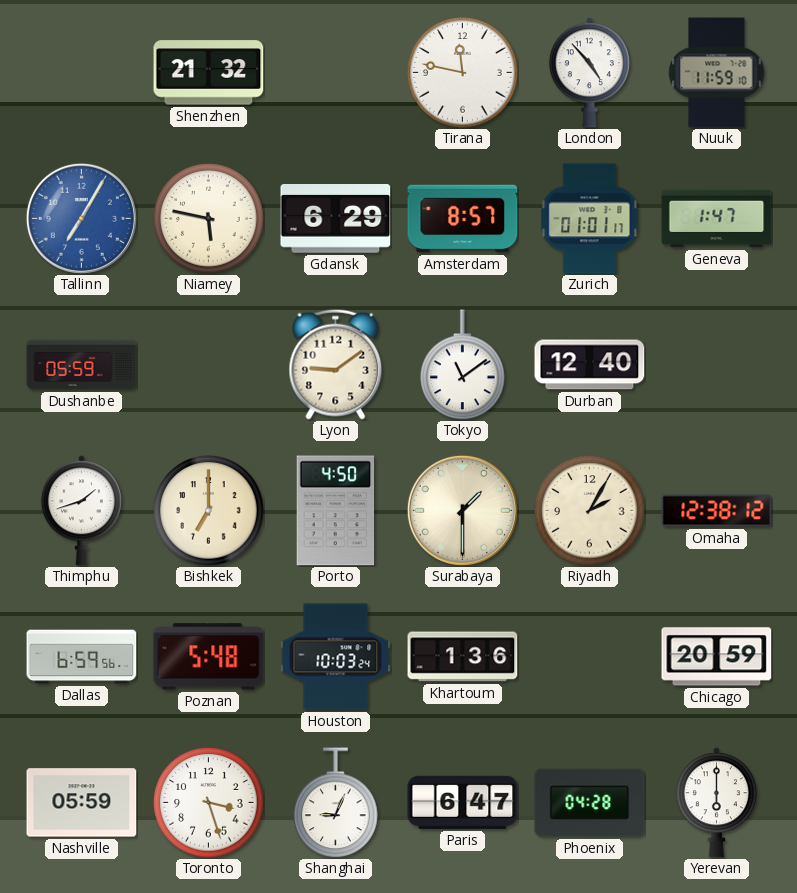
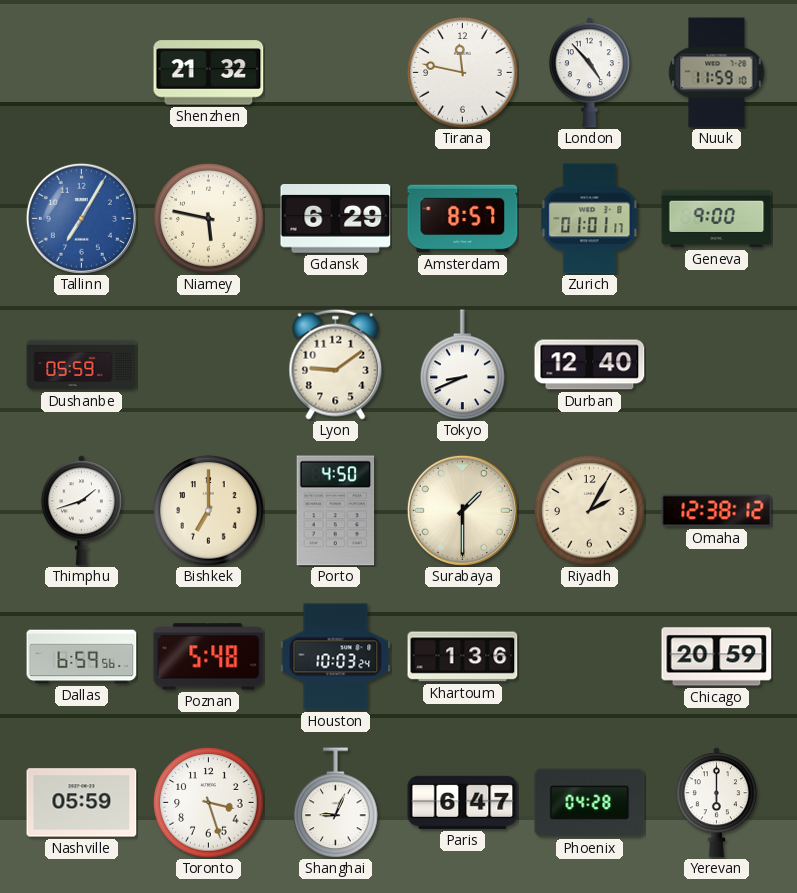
Geneva: 1:47 -> 9:00 (717, 219)
Tokyo: 11:09 -> 8:41 (463, 365)
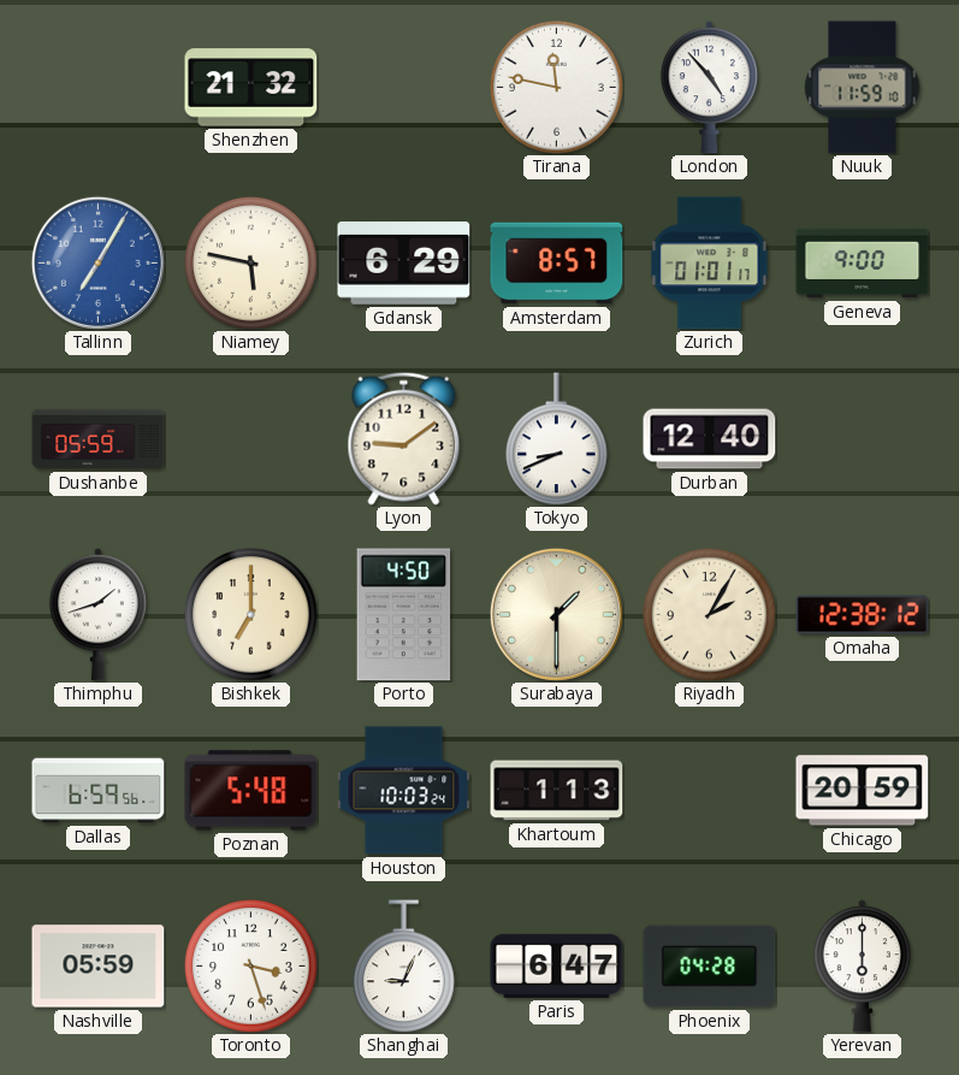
Khartoum: 1:36 -> 1:13 (557, 791)
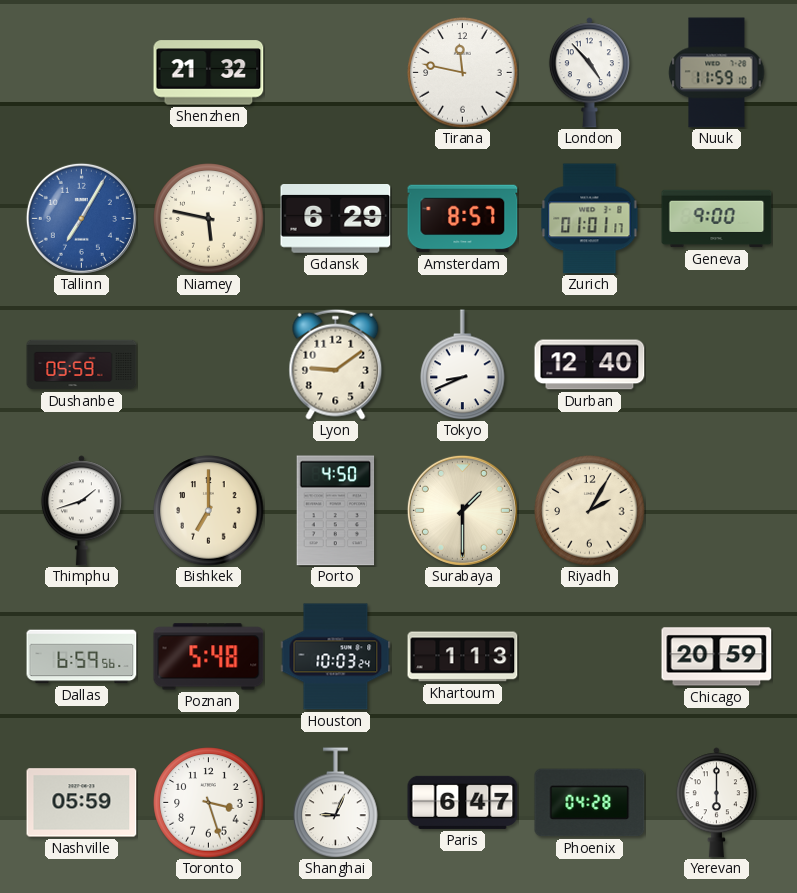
Omaha: 12:38 -> none (863, 615)
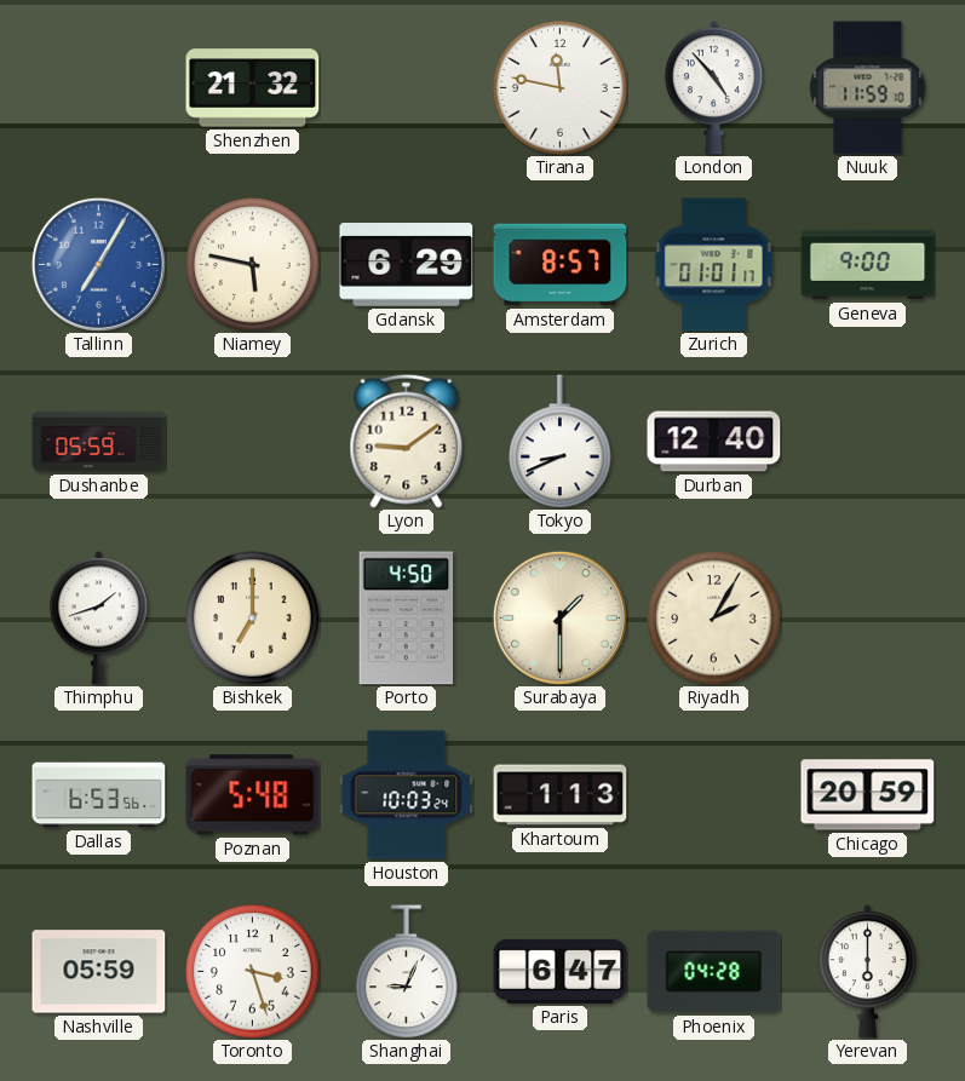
Dallas: 6:59 -> 6:53 (99, 795)
